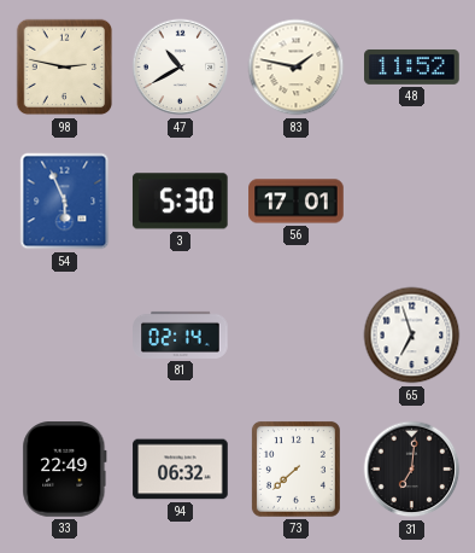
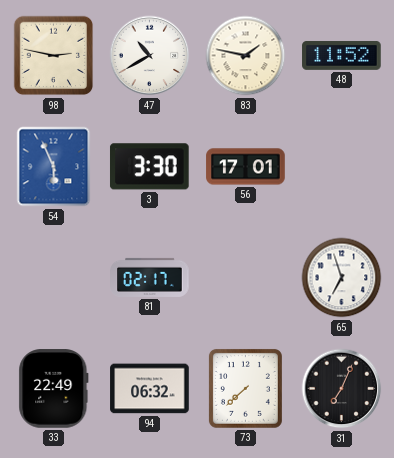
3: 5:30 -> 3:30 (149, 167)
81: 02:14 -> 02:17 (150, 277)
31: 7:01 -> 7:04 (342, 389)
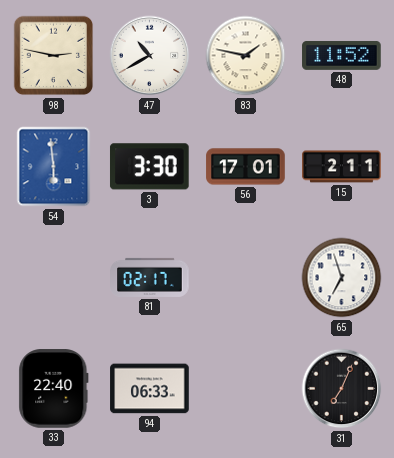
54: 5:56 -> 5:59 (54, 167)
15: none -> 2:11 (342, 167)
33: 22:49 -> 22:40 (54, 389)
94: 06:32 -> 06:33 (150, 389)
73: 7:38 -> none (245, 388)
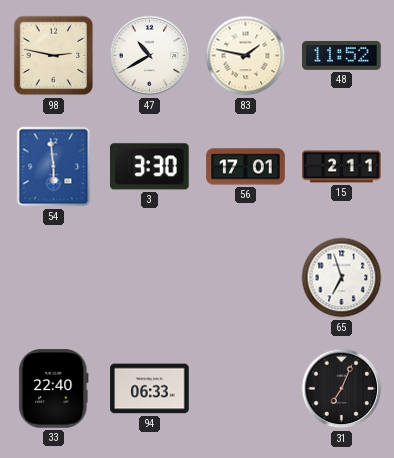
81: 02:17 -> none (150, 277)
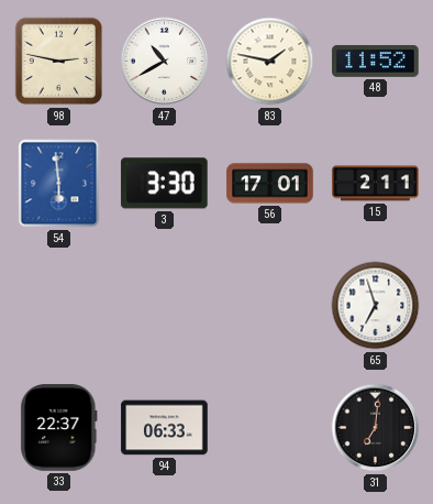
33: 22:40 -> 22:37 (59, 428)
31: 7:04 -> 7:01 (376, 428)
